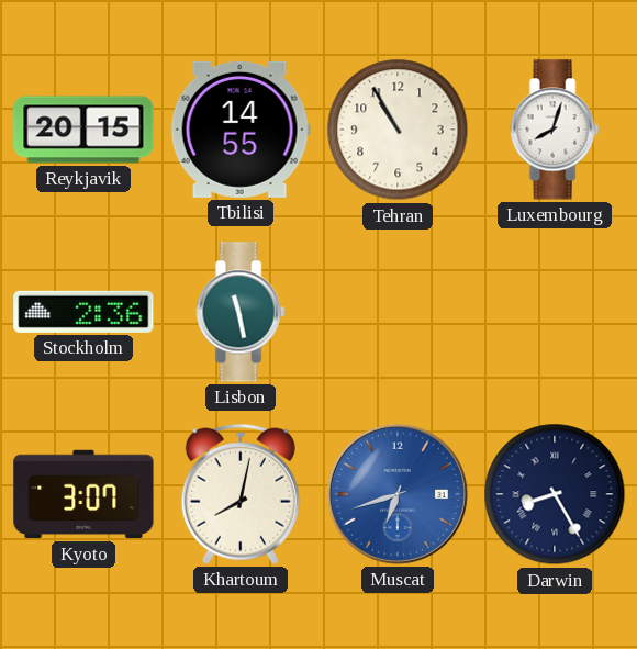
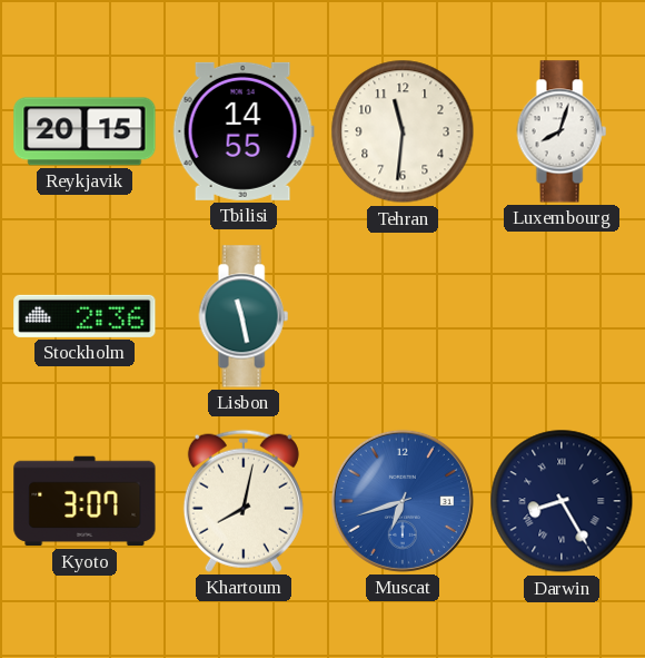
Tehran: 10:55 -> 11:31 (403, 131)
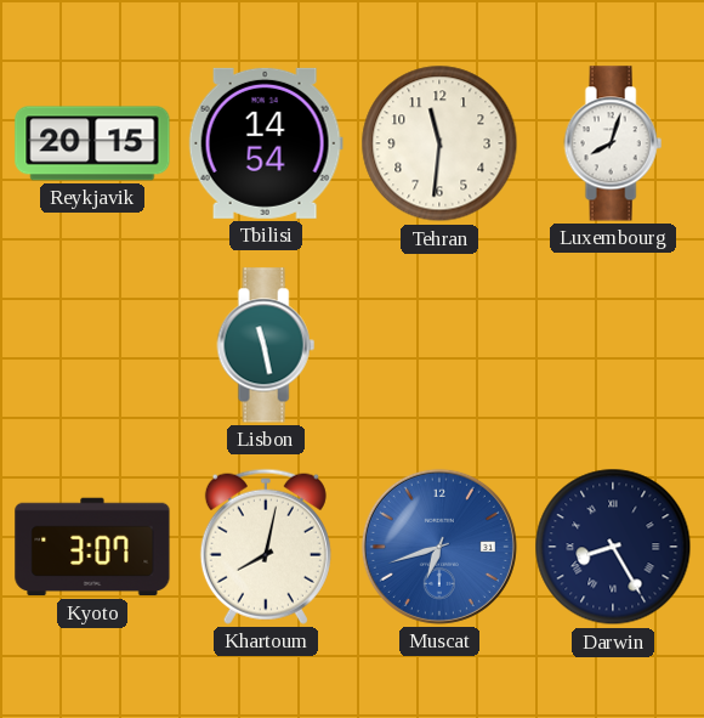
Tbilisi: 14:55 -> 14:54 (266, 143)
Stockholm: 2:36 -> none (85, 316)
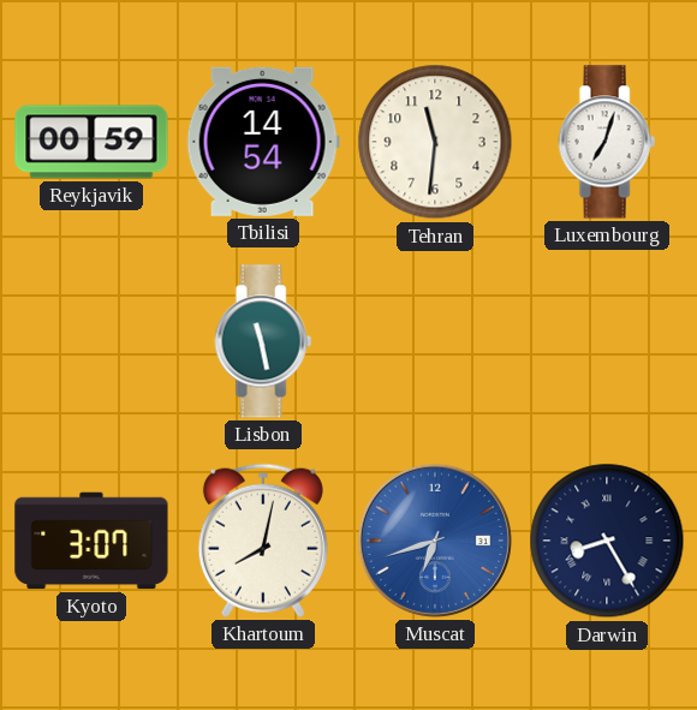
Reykjavik: 20:15 -> 00:59 (91, 142)
Luxembourg: 8:03 -> 7:03 (607, 142)
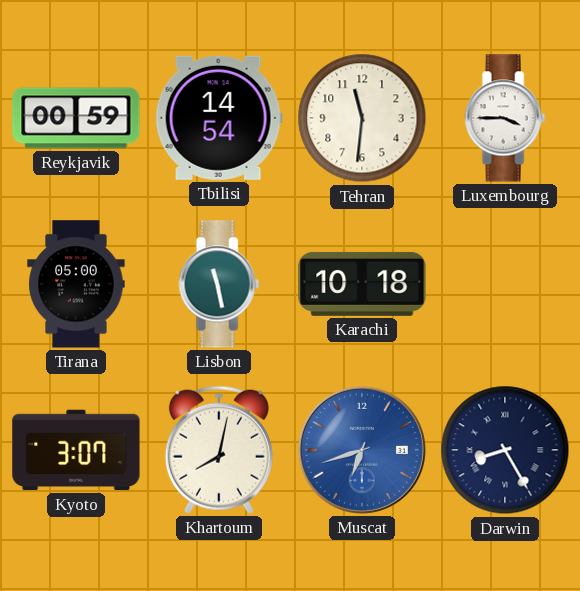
Luxembourg: 7:03 -> 3:45 (505, 118)
Tirana: none -> 05:00 (76, 284)
Karachi: none -> 10:18 (362, 284)
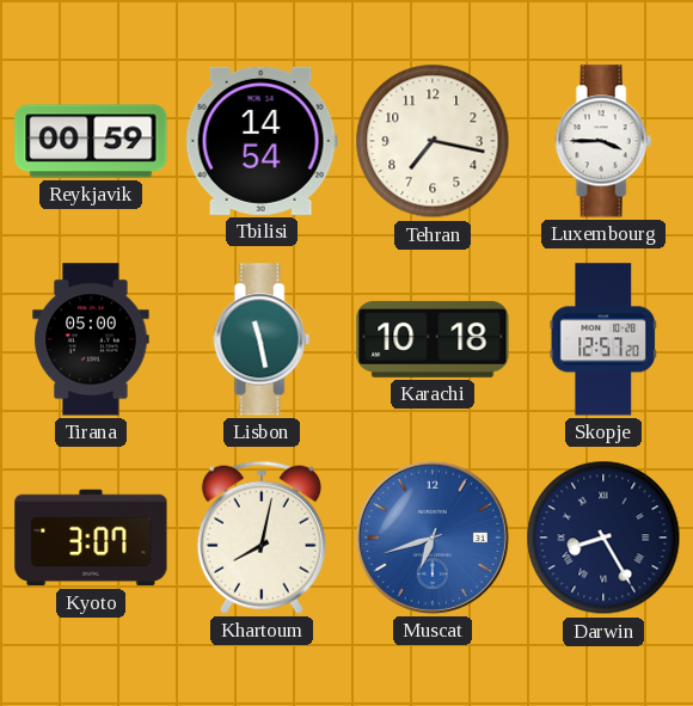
Tehran: 11:31 -> 7:17 (433, 141)
Skopje: none -> 12:57 (602, 339)
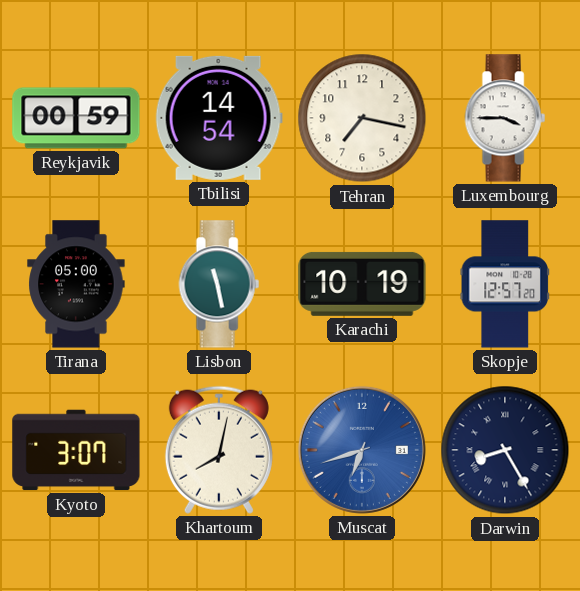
Karachi: 10:18 -> 10:19 (362, 284)
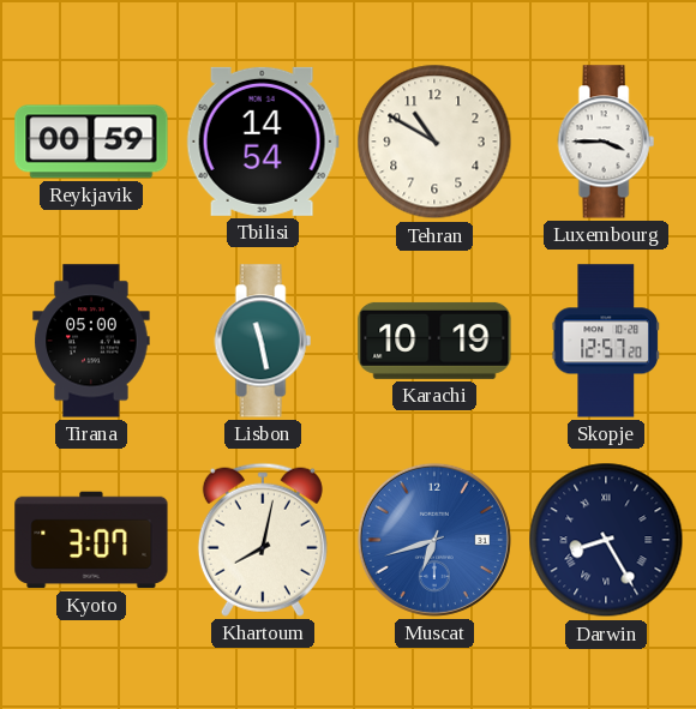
Tehran: 7:17 -> 10:50 (434, 142)
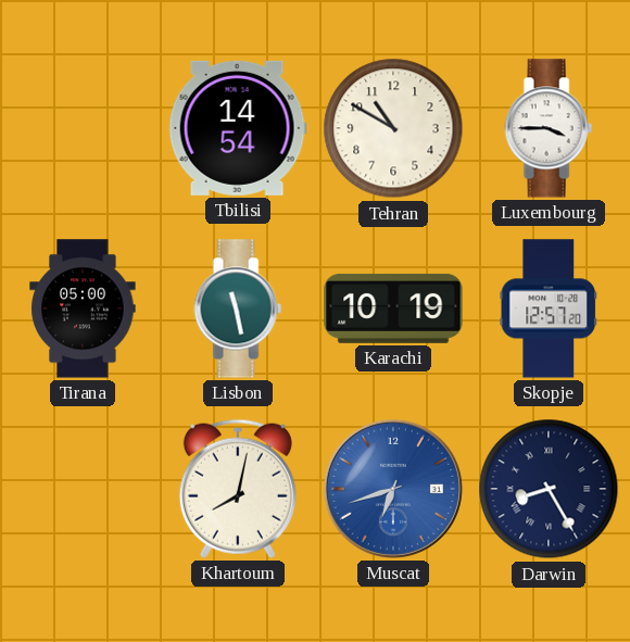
Reykjavik: 00:59 -> none (91, 142)
Kyoto: 3:07 -> none (91, 540)
